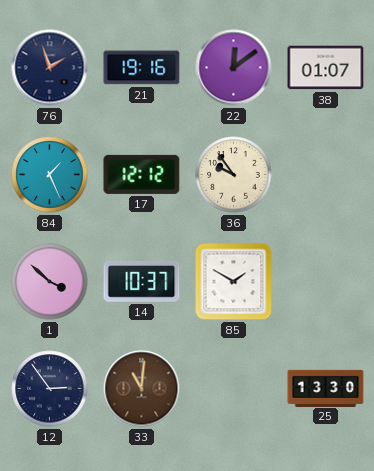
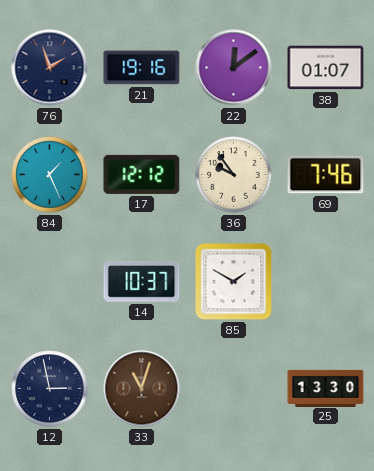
69: none -> 7:46 (326, 175)
1: 3:52 -> none (50, 282)
12: 2:54 -> 2:58 (50, 389)
33: 11:01 -> 11:03 (142, 389)
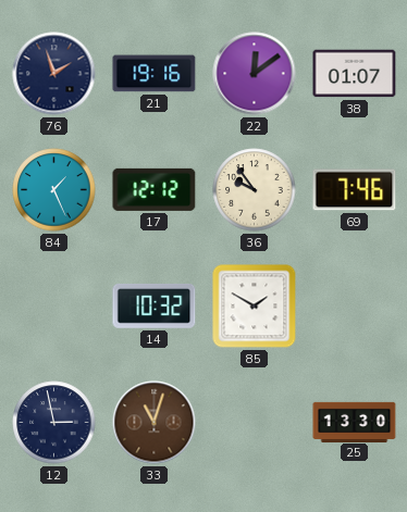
14: 10:37 -> 10:32 (155, 307)
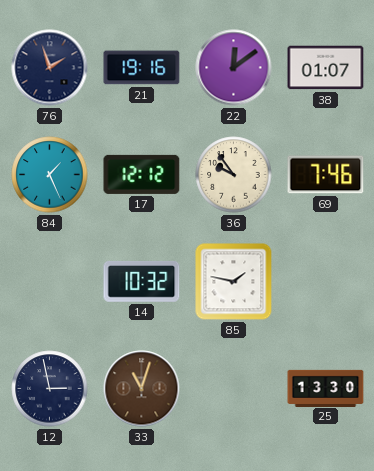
85: 1:50 -> 1:47 (234, 282)
